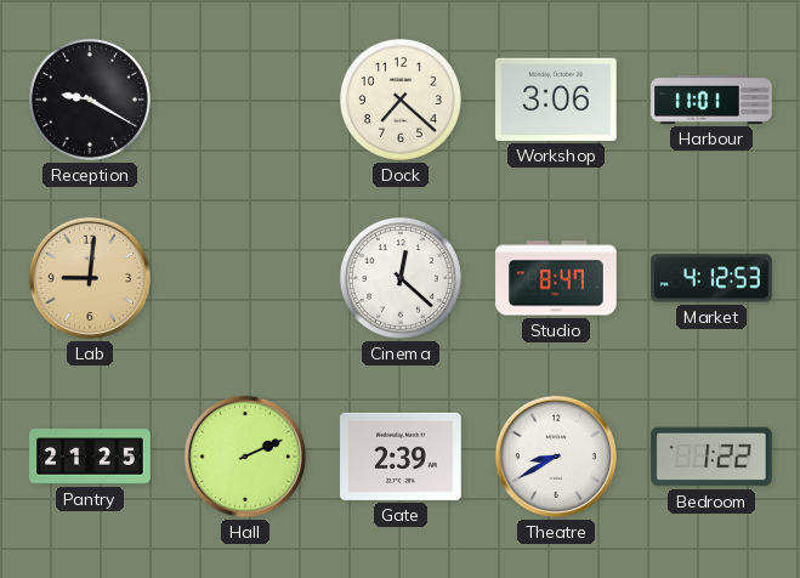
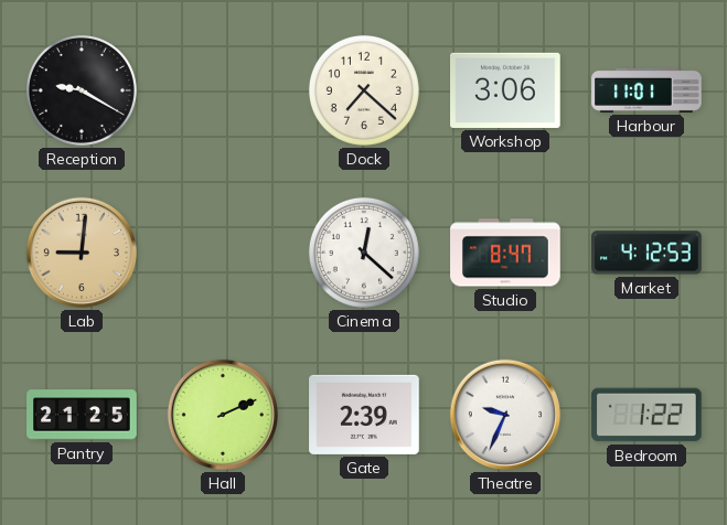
Theatre: 8:40 -> 9:34 (505, 415)
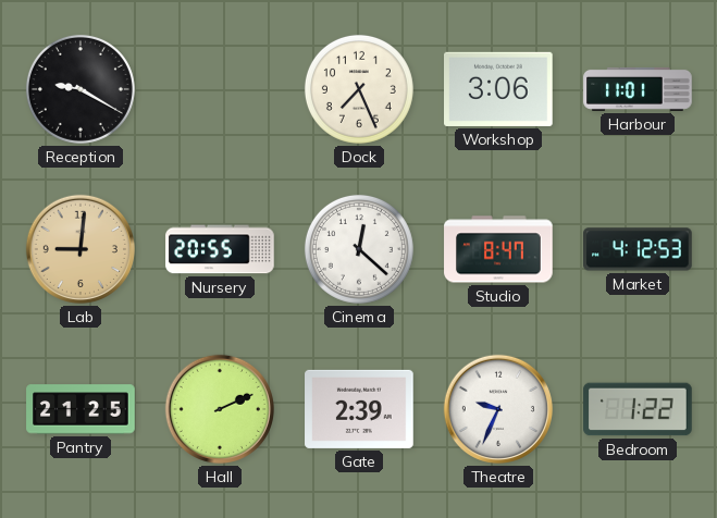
Dock: 7:22 -> 7:26 (359, 89)
Nursery: none -> 20:55 (220, 249)
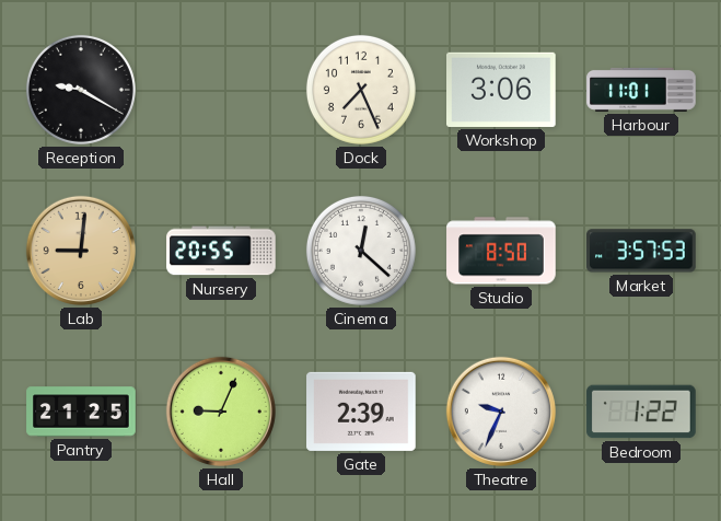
Studio: 8:47 -> 8:50 (501, 251)
Market: 4:12 -> 3:57 (641, 251)
Hall: 2:11 -> 9:04 (221, 412)
